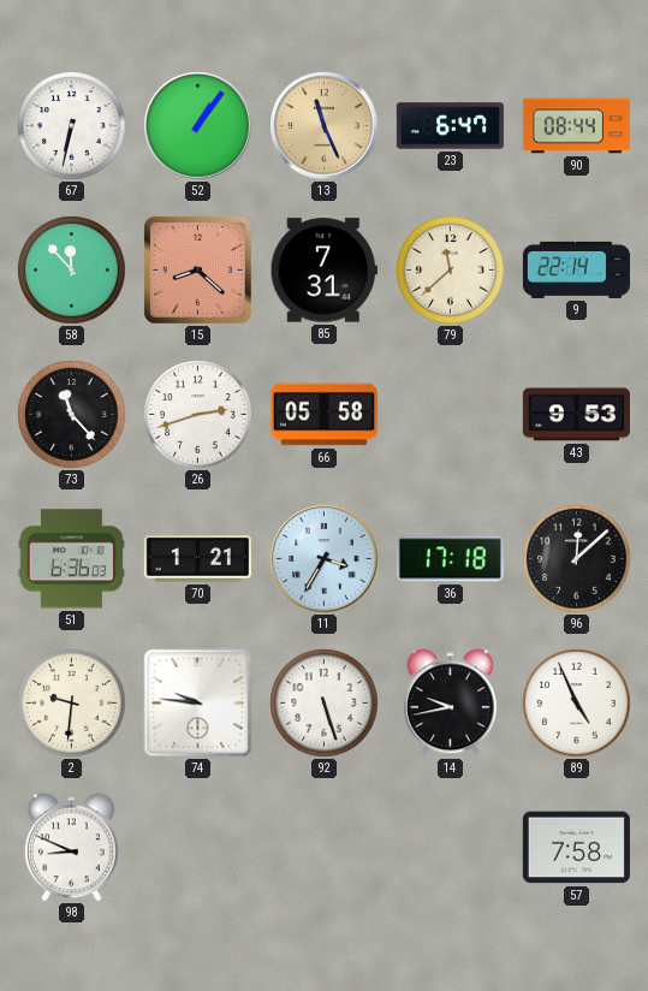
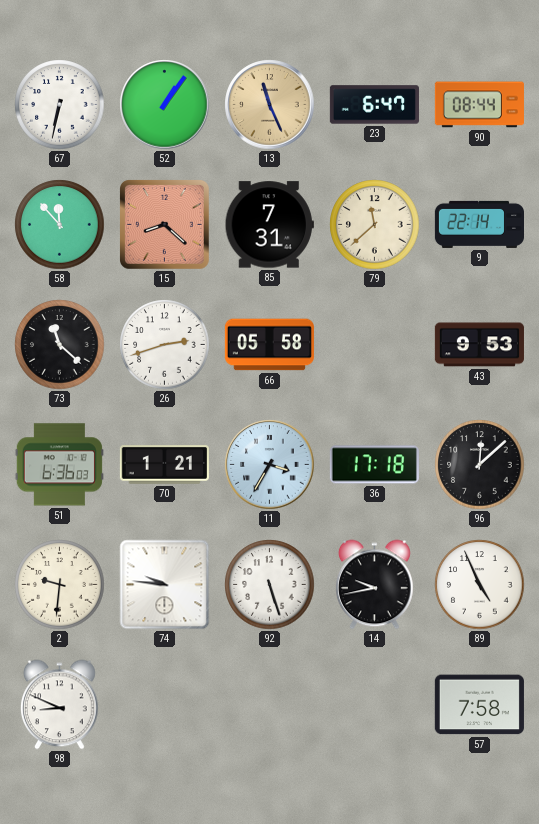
73: 11:23 -> 11:22 (60, 345)
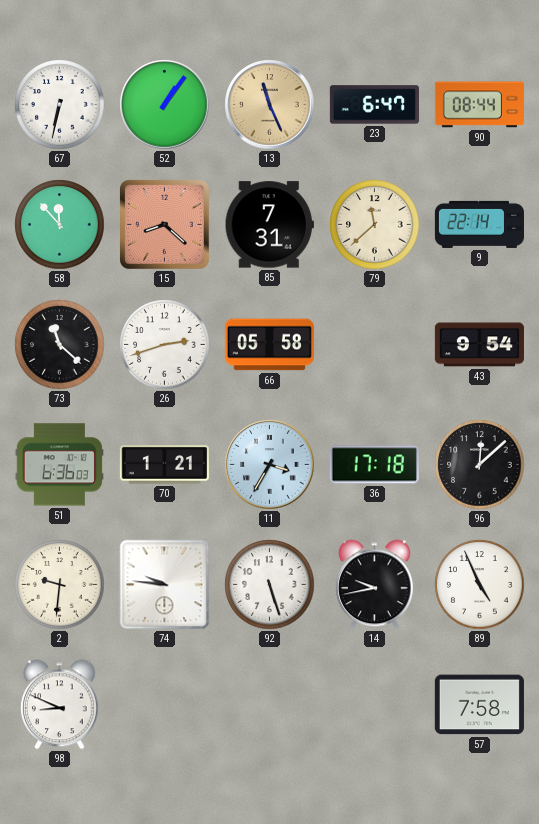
43: 9:53 -> 9:54 (479, 345)
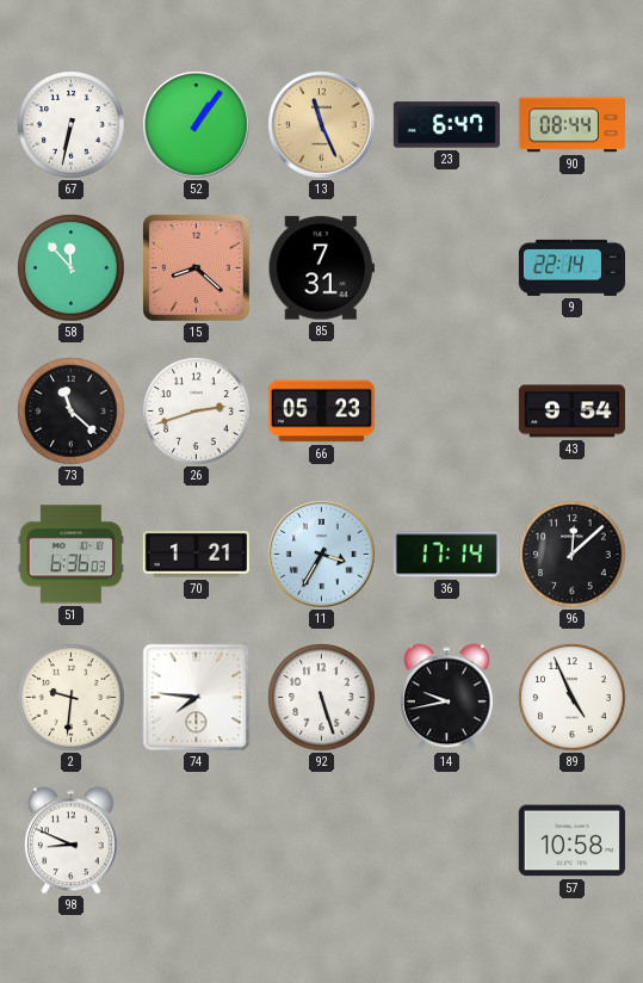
79: 11:38 -> none (375, 225)
66: 05:58 -> 05:23 (321, 412)
36: 17:18 -> 17:14 (446, 555)
74: 9:46 -> 7:46 (197, 698)
57: 7:58 -> 10:58 (571, 841)
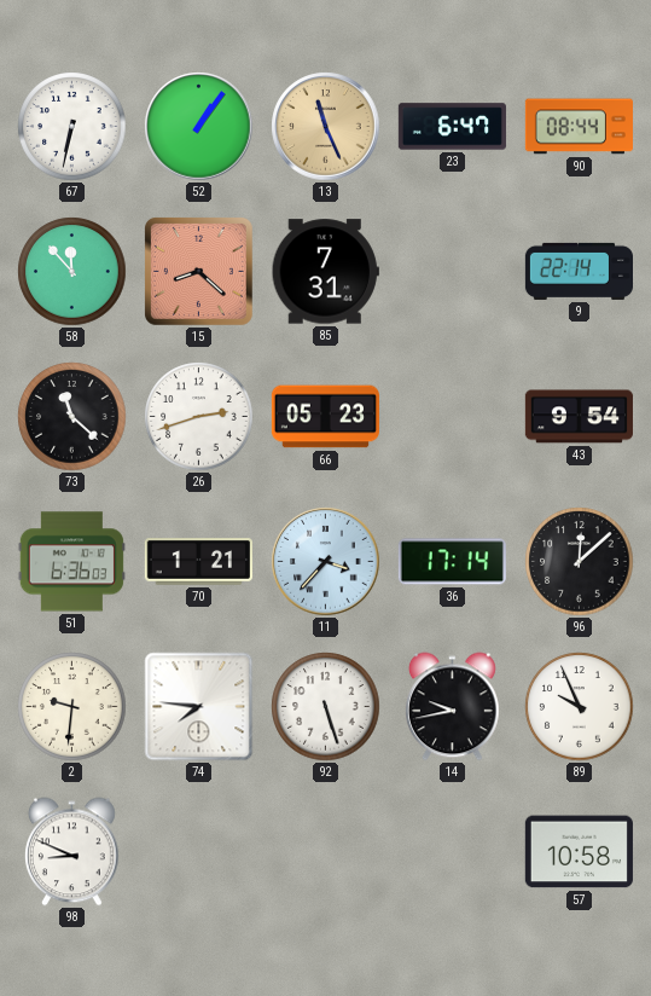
11: 3:35 -> 3:37 (326, 562)
89: 4:56 -> 9:56 (580, 707)
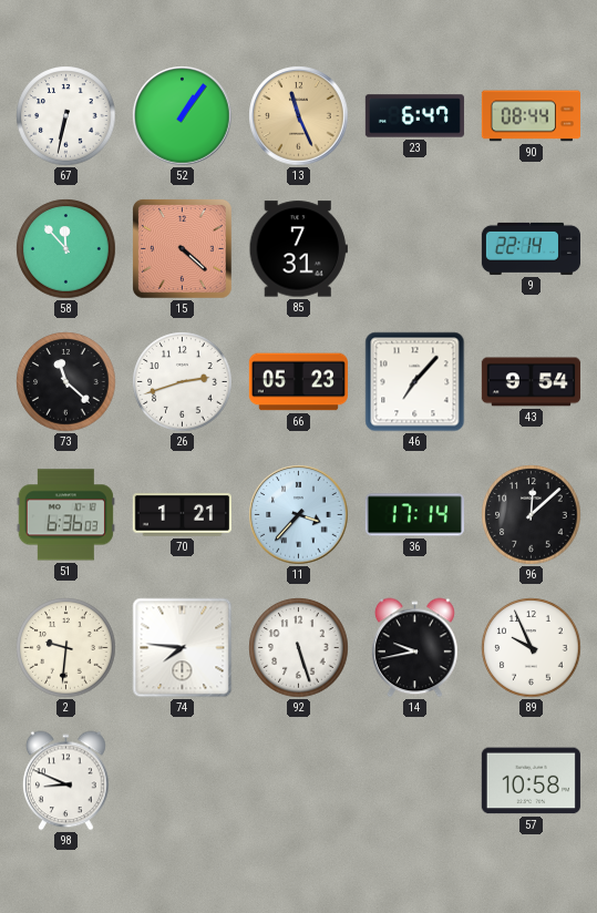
15: 8:22 -> 4:22 (183, 249)
46: none -> 7:07 (415, 382)
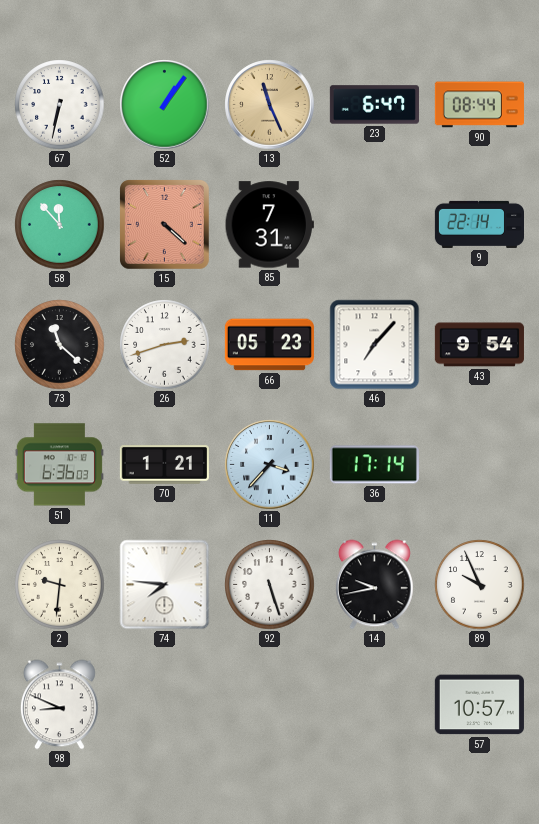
96: 12:08 -> none (532, 515)
57: 10:58 -> 10:57 (479, 705)
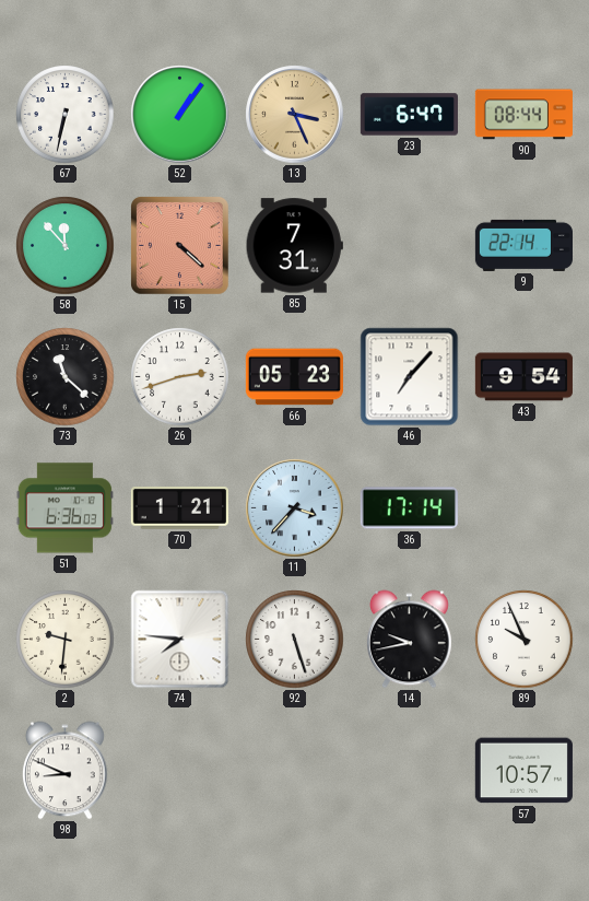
13: 11:26 -> 3:26 (295, 115)
